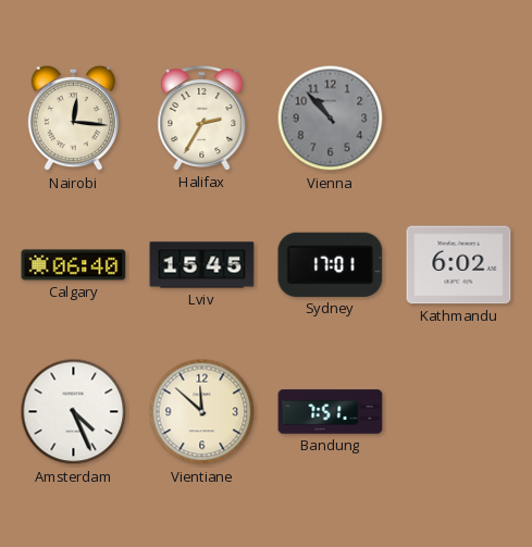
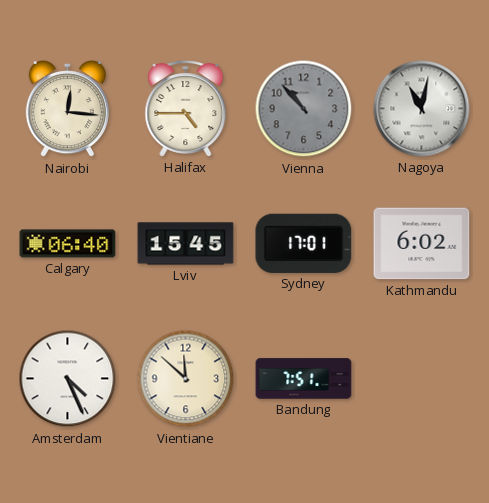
Halifax: 2:35 -> 4:45 (186, 109)
Nagoya: none -> 11:02 (422, 109)
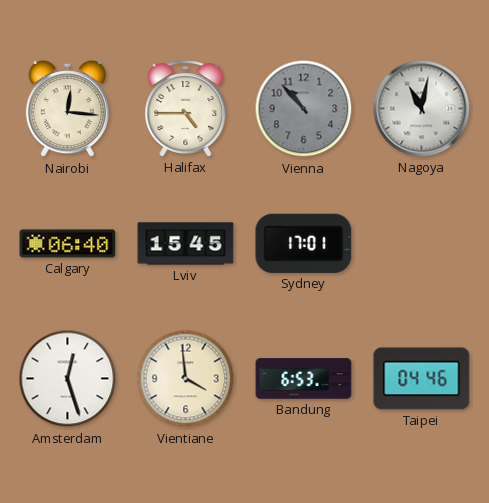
Kathmandu: 6:02 -> none (422, 244)
Amsterdam: 4:26 -> 12:27 (68, 379)
Vientiane: 11:52 -> 3:59 (186, 379)
Bandung: 7:51 -> 6:53 (304, 379)
Taipei: none -> 04:46 (422, 379)
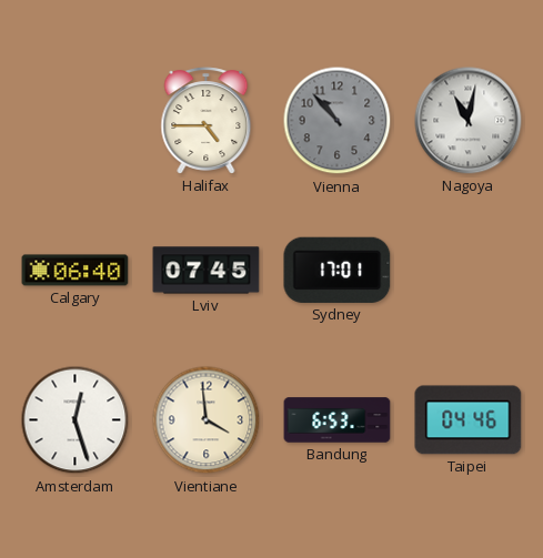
Nairobi: 12:16 -> none (67, 109)
Lviv: 15:45 -> 07:45 (207, 271)
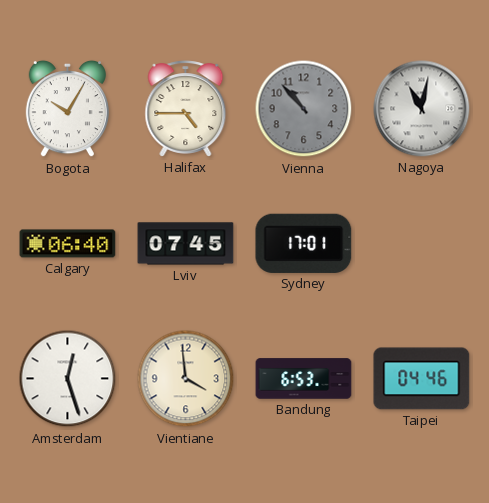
Bogota: none -> 10:05 (67, 109)
